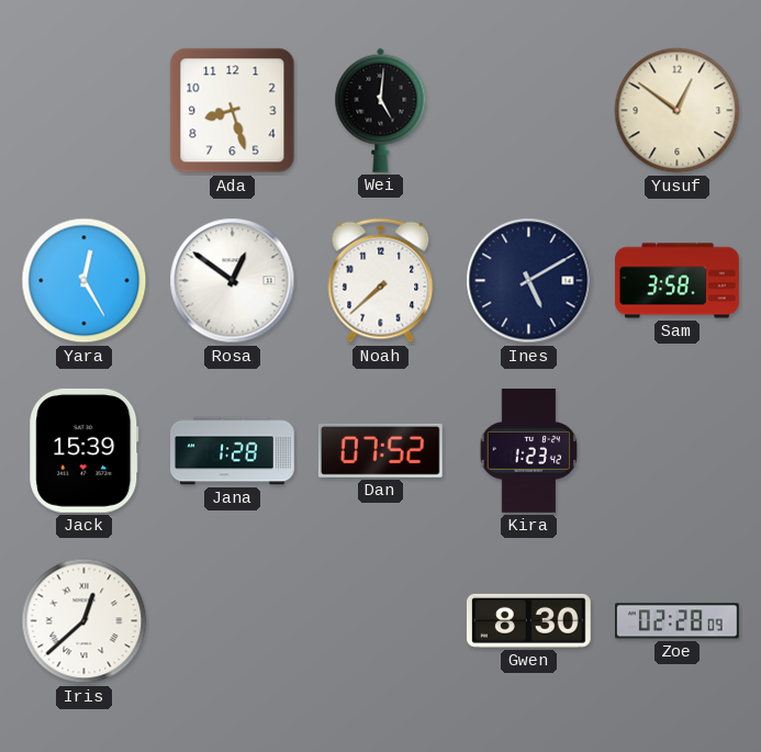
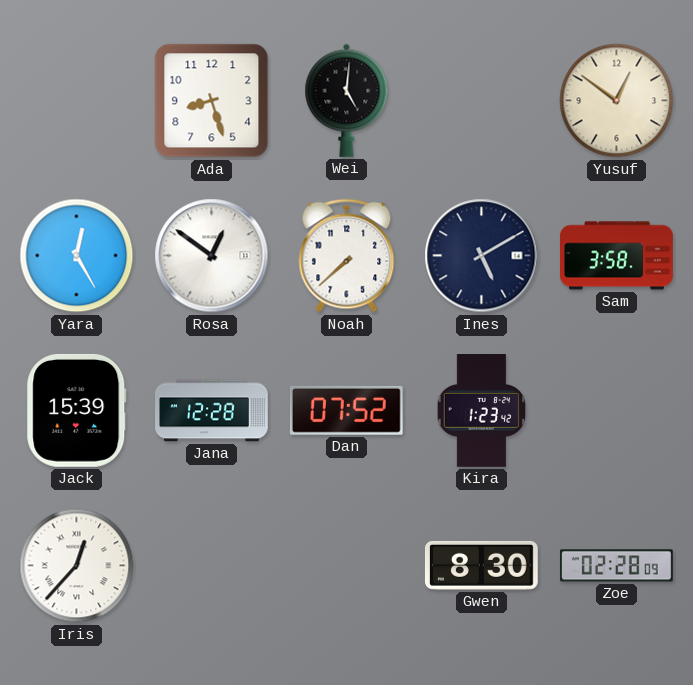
Jana: 1:28 -> 12:28 (212, 411)
Iris: 12:38 -> 12:37 (77, 566)
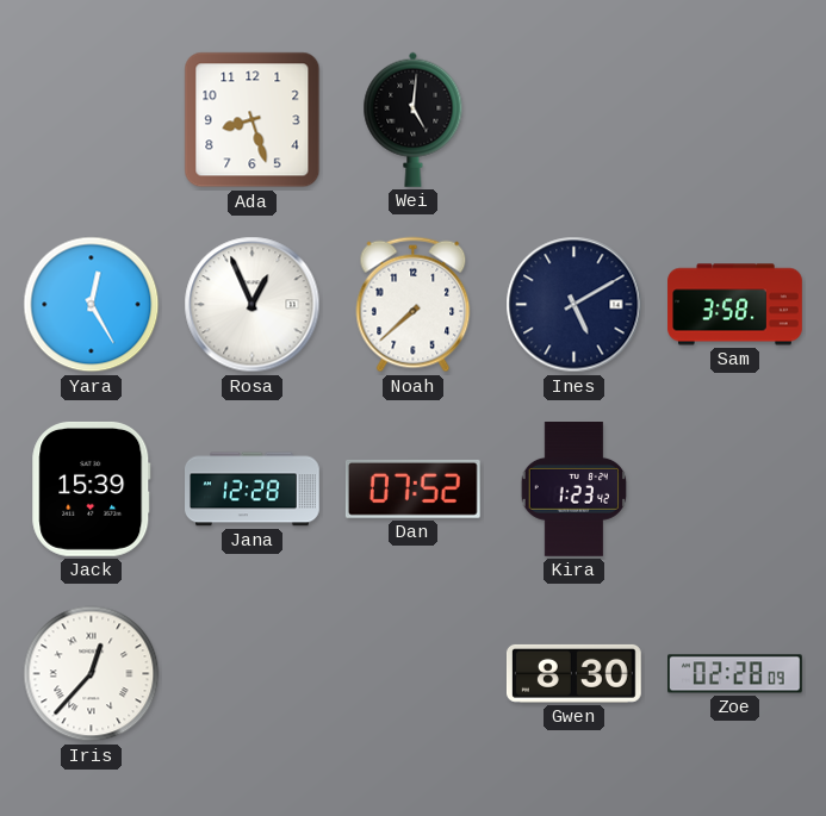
Yusuf: 12:51 -> none (617, 101)
Rosa: 12:51 -> 12:56 (253, 305)
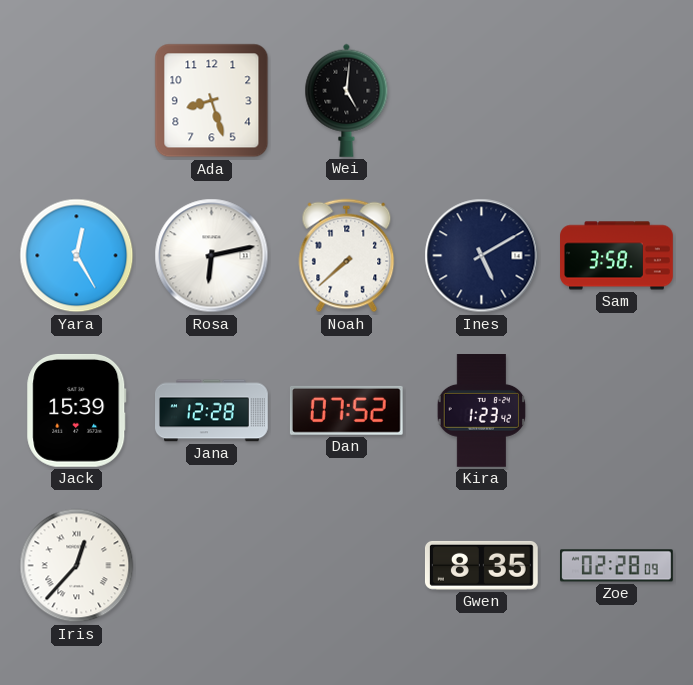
Rosa: 12:56 -> 6:13 (212, 256)
Gwen: 8:30 -> 8:35 (482, 565)
